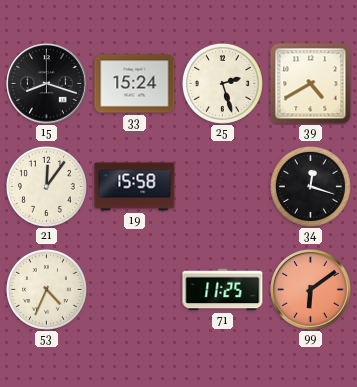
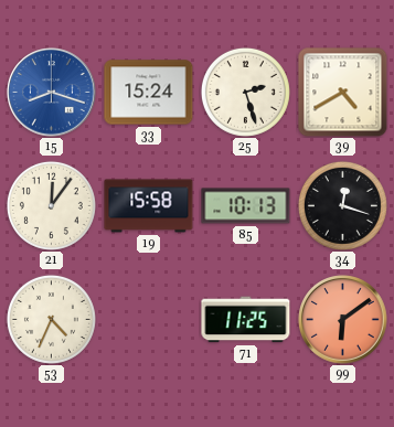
15 dial: black -> blue (52, 93)
85: none -> 10:13 (246, 206)
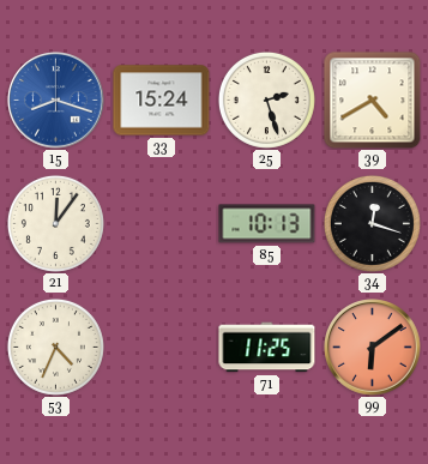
19: 15:58 -> none (149, 206)
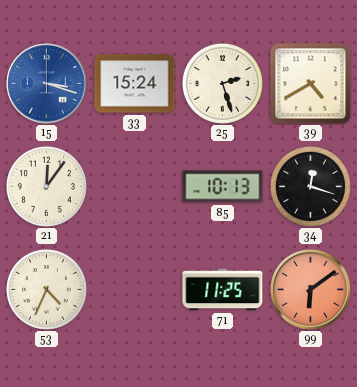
15: 8:18 -> 3:18 (47, 84)
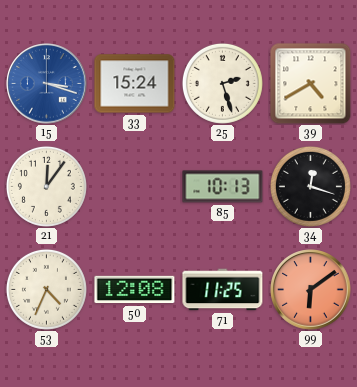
50: none -> 12:08 (135, 290)
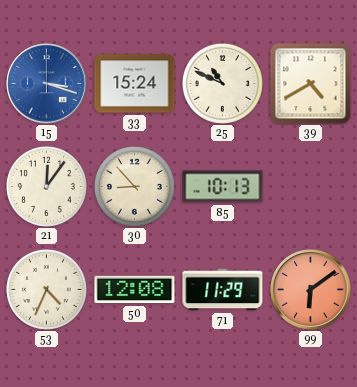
25: 2:27 -> 10:49 (222, 83)
30: none -> 8:53 (134, 186)
34: 12:18 -> none (310, 186)
71: 11:25 -> 11:29 (223, 290)
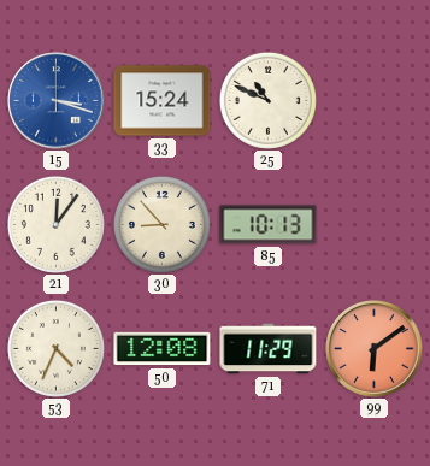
39: 4:40 -> none (311, 84)
